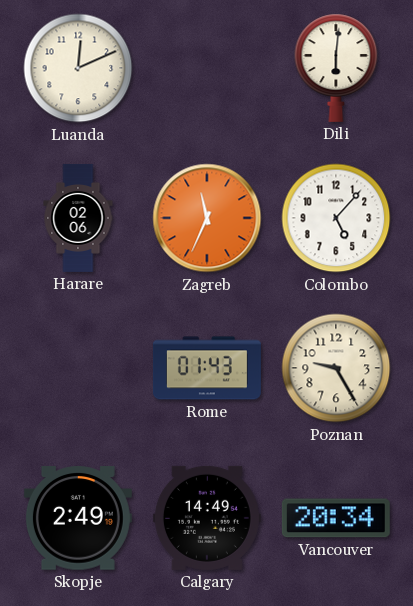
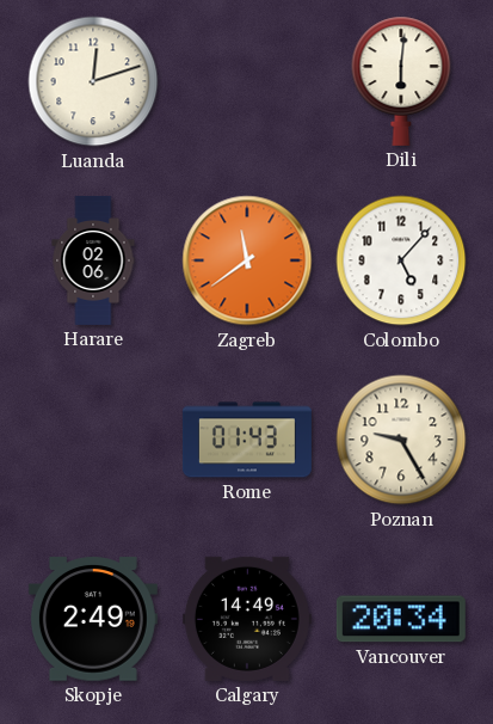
Luanda: 12:11 -> 12:12 (93, 81)
Zagreb: 11:34 -> 11:39 (247, 260)
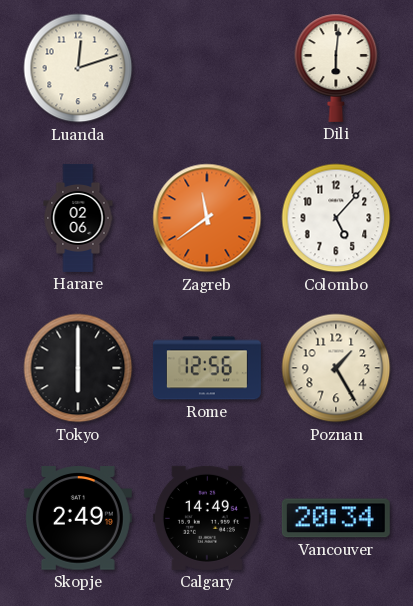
Tokyo: none -> 6:00 (78, 368)
Rome: 01:43 -> 12:56 (207, 368)
Poznan: 9:25 -> 1:25 (336, 368)
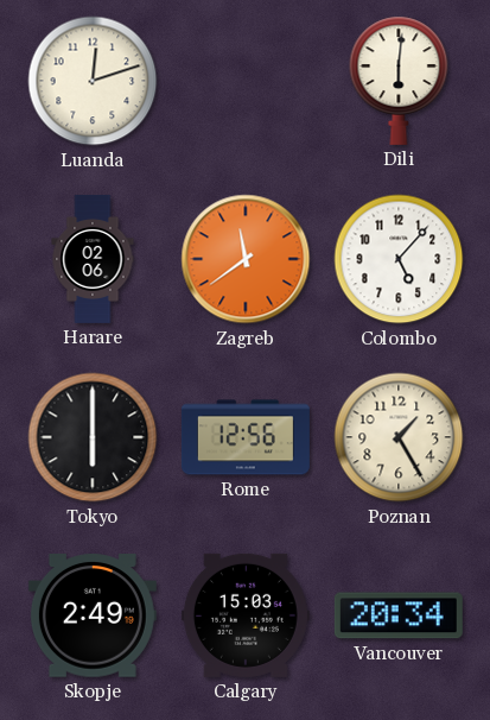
Calgary: 14:49 -> 15:03 (246, 615)
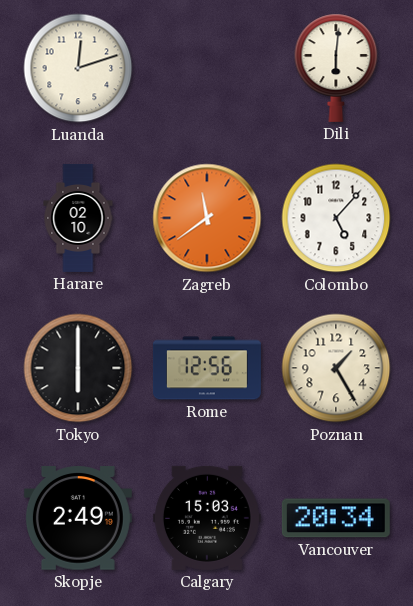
Harare: 02:06 -> 02:10 (78, 218)
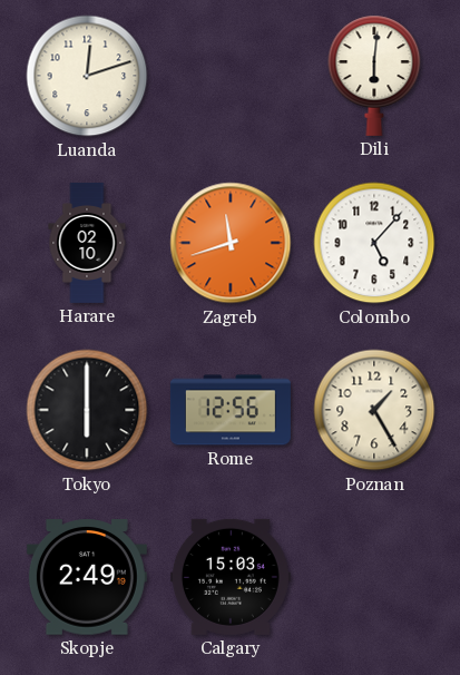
Zagreb: 11:39 -> 11:42 (231, 243)
Vancouver: 20:34 -> none (336, 518)
